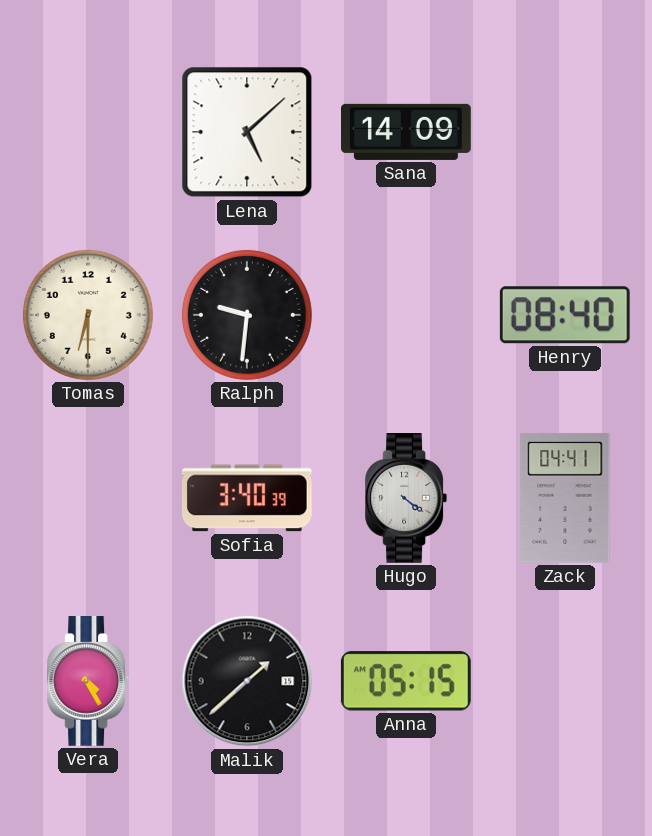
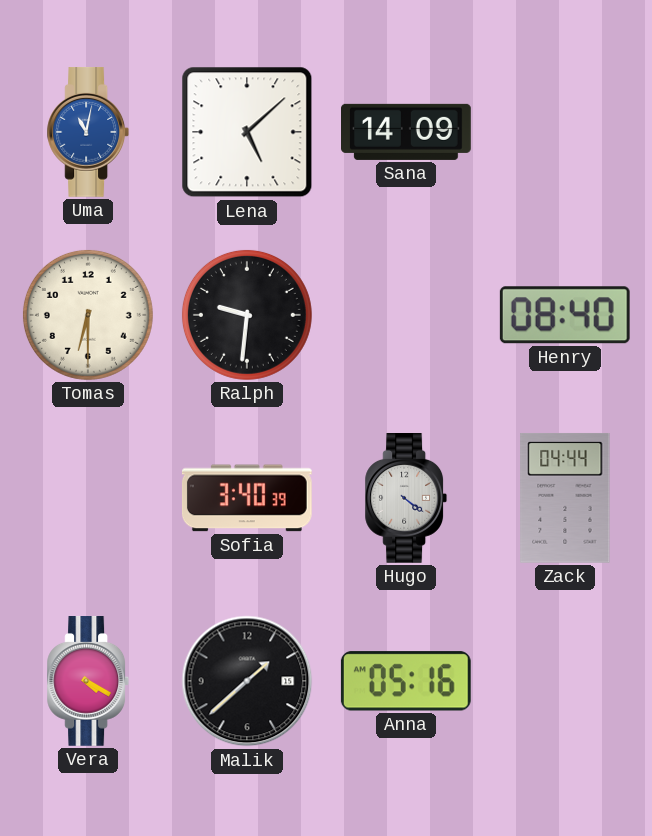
Uma: none -> 11:02 (88, 133)
Zack: 04:41 -> 04:44 (565, 498)
Vera: 4:25 -> 4:20 (88, 682)
Anna: 05:15 -> 05:16 (406, 681)
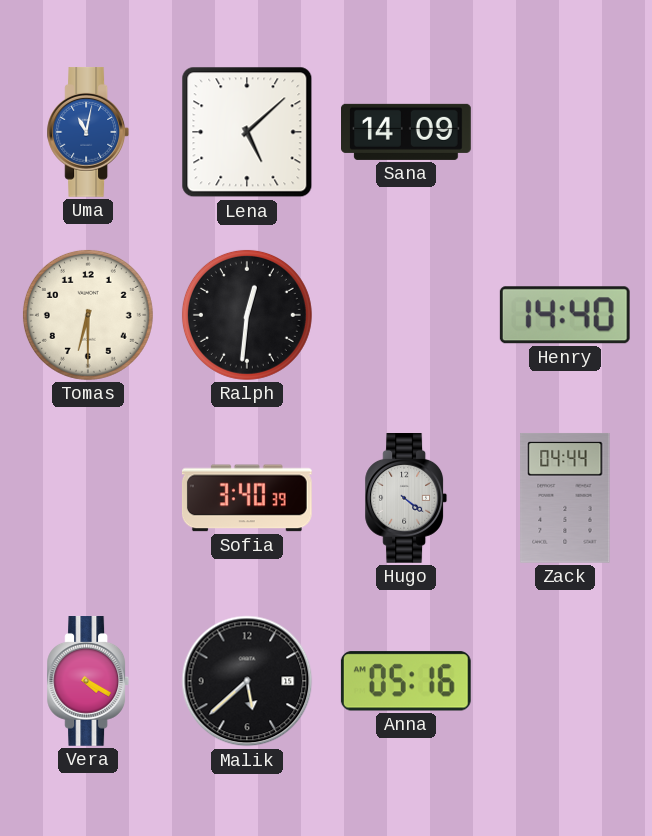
Ralph: 9:31 -> 12:31 (247, 315)
Henry: 08:40 -> 14:40 (565, 315)
Malik: 1:38 -> 5:38 (247, 681)
